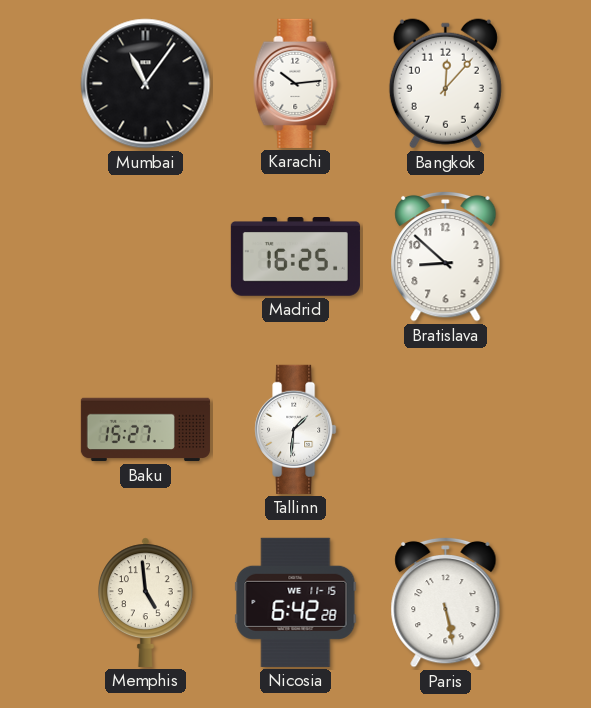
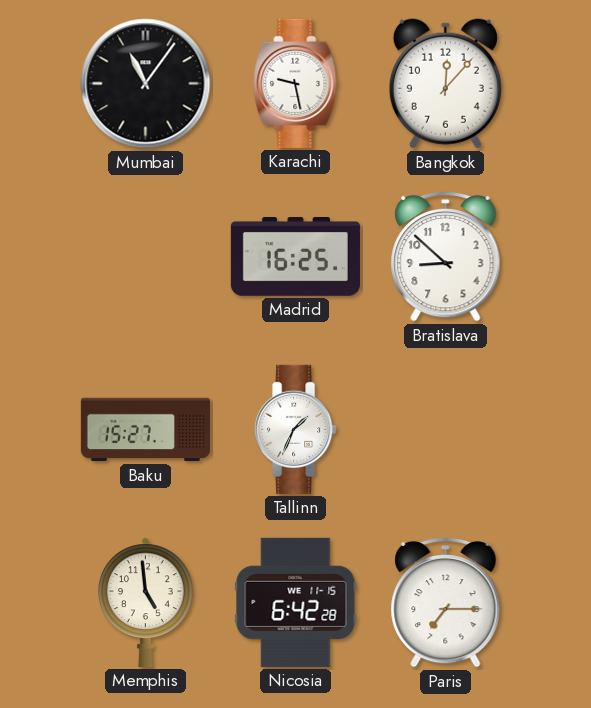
Karachi: 10:14 -> 9:28 (296, 83)
Tallinn: 1:31 -> 1:34 (296, 429)
Paris: 5:28 -> 7:15 (446, 602)
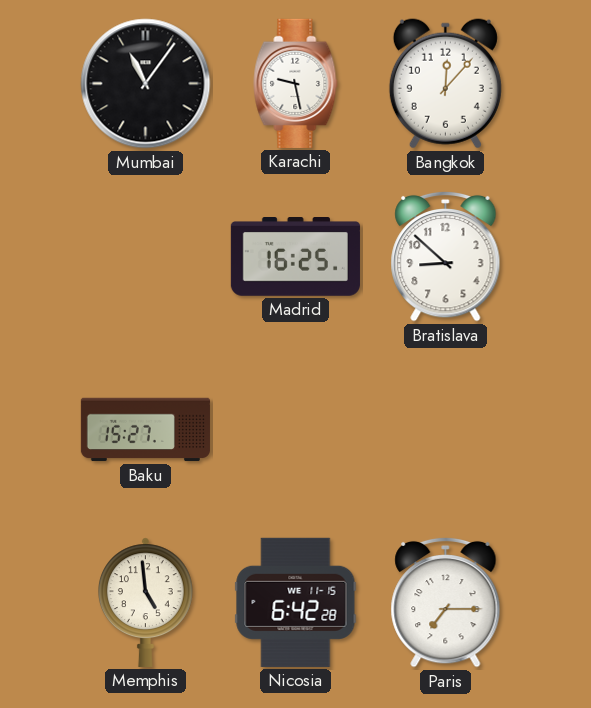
Tallinn: 1:34 -> none (296, 429)
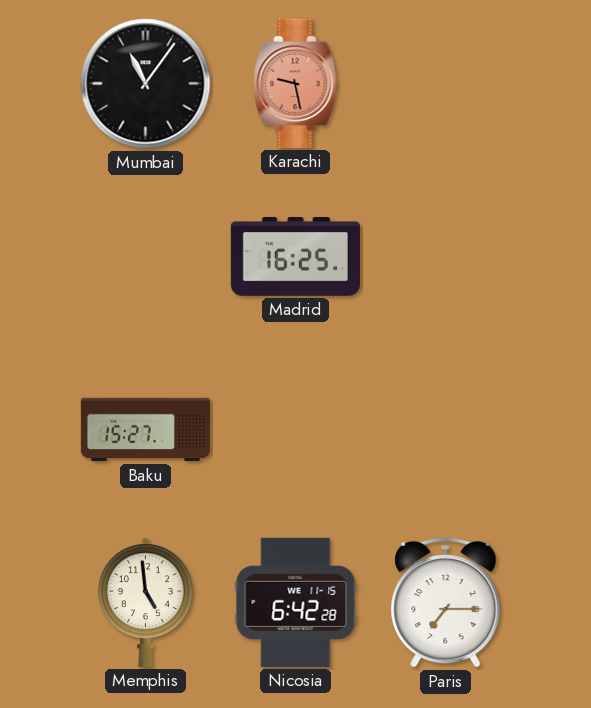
Karachi dial: white -> salmon (296, 83)
Bangkok: 12:07 -> none (445, 84)
Bratislava: 8:52 -> none (446, 256)
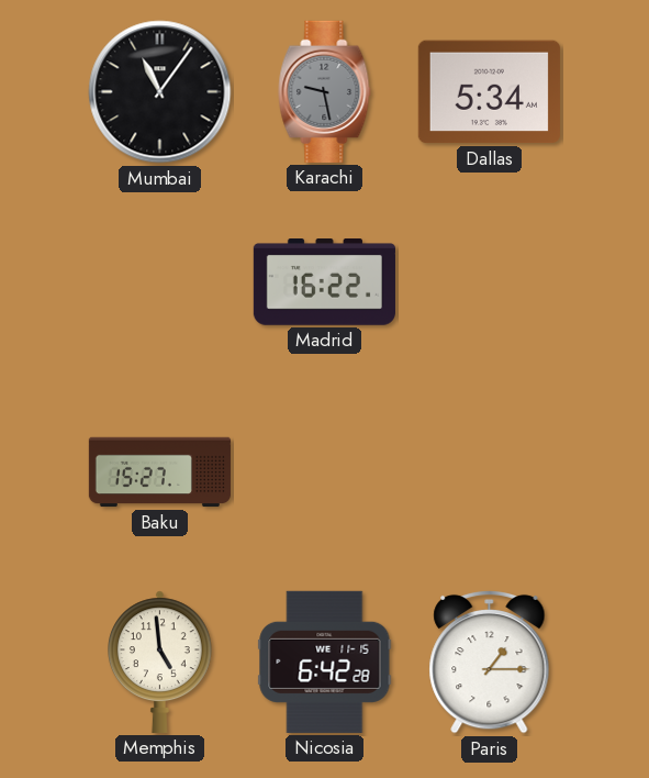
Karachi dial: salmon -> grey (325, 91)
Dallas: none -> 5:34 (489, 92)
Madrid: 16:25 -> 16:22 (324, 282)
Paris: 7:15 -> 1:15 (490, 662)
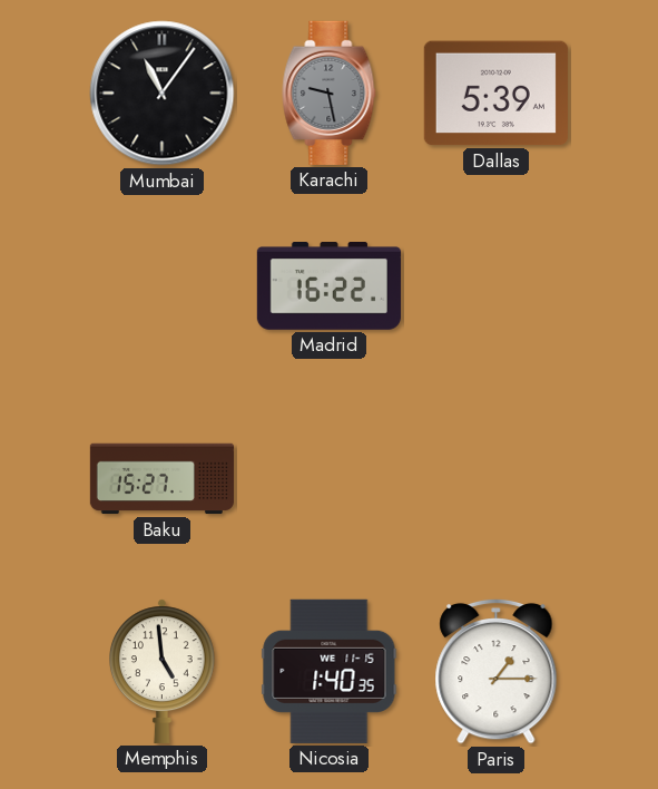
Dallas: 5:34 -> 5:39 (495, 94)
Nicosia: 6:42 -> 1:40 (330, 671)
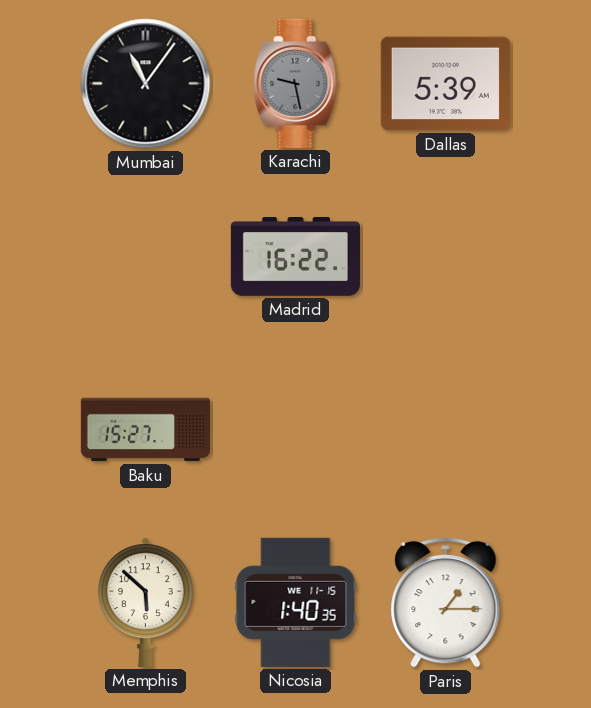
Memphis: 4:59 -> 5:52 (146, 602)
